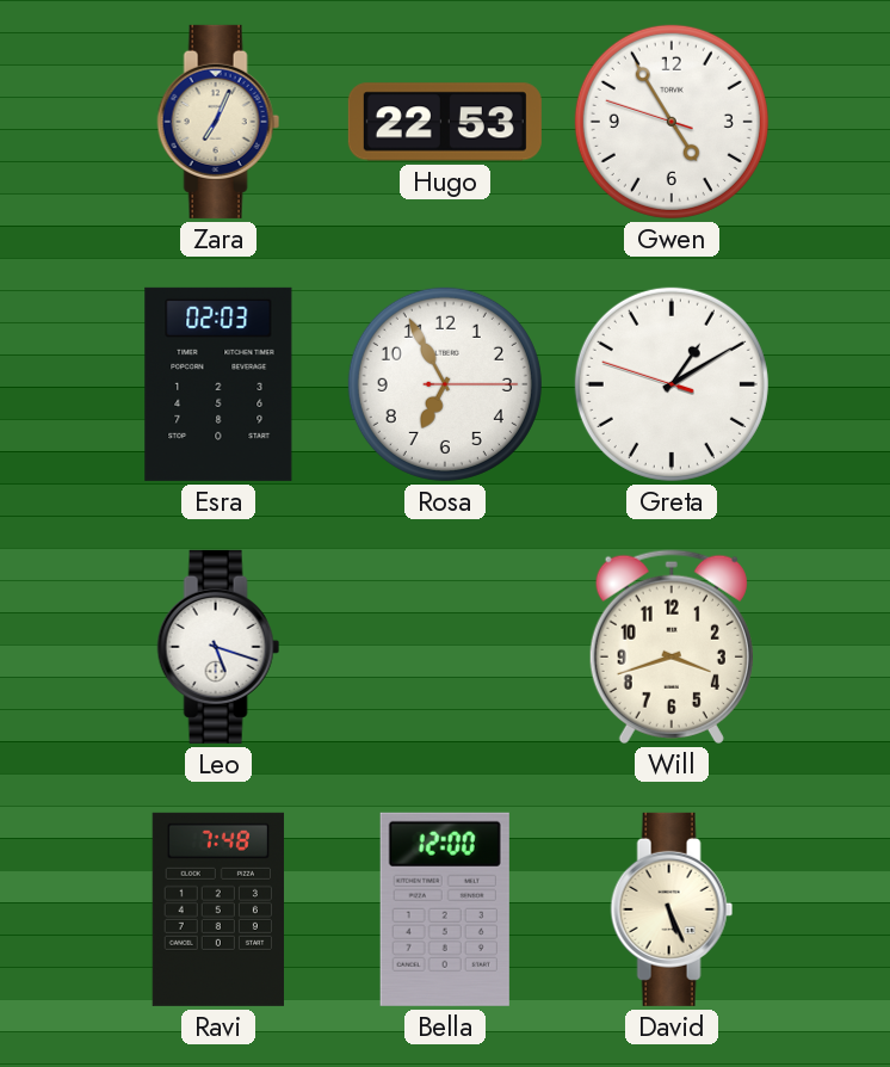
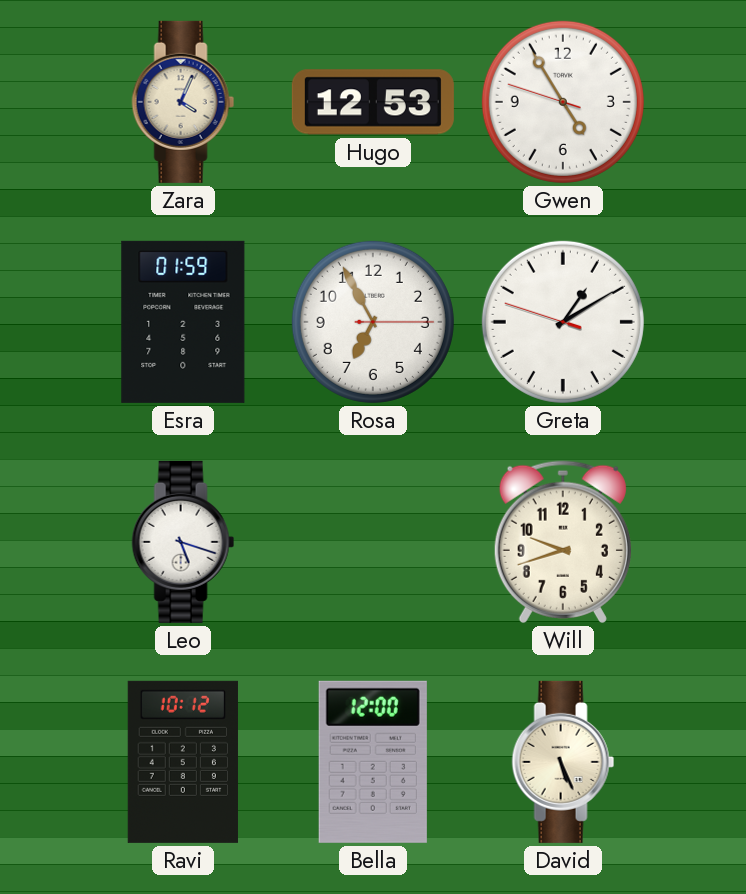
Zara: 7:04 -> 4:04 (183, 102)
Hugo: 22:53 -> 12:53 (373, 102)
Esra: 02:03 -> 01:59 (183, 322)
Will: 3:42 -> 9:42 (563, 542)
Ravi: 7:48 -> 10:12 (183, 762)
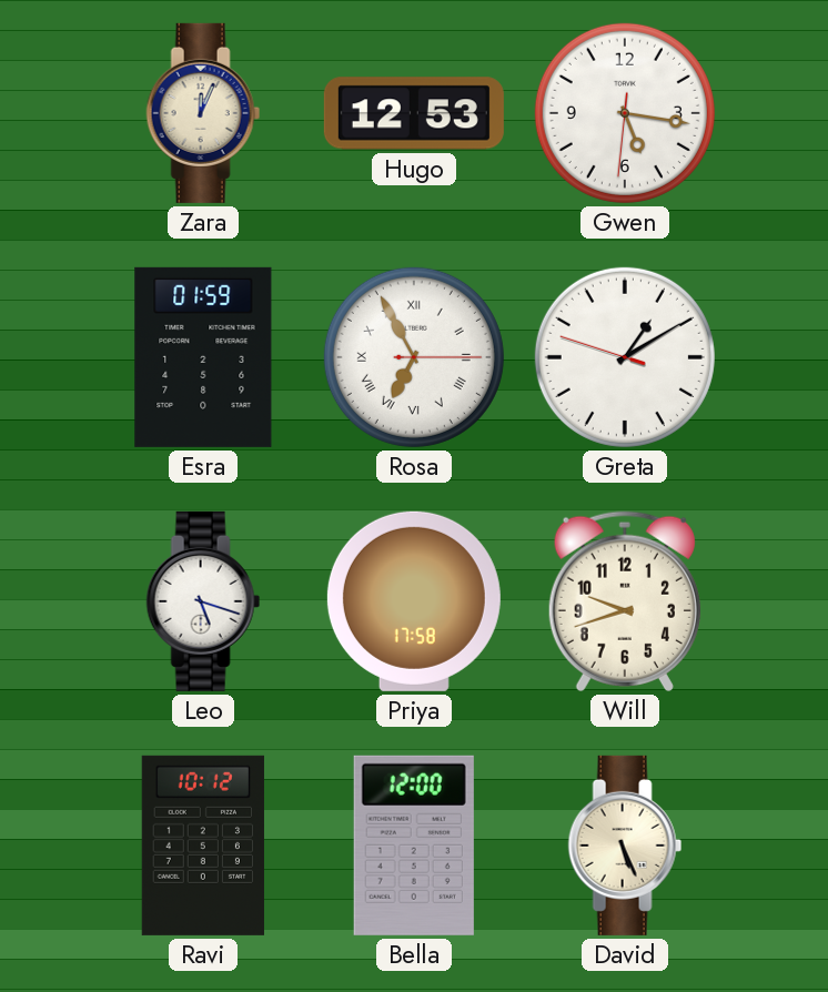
Zara: 4:04 -> 12:04 (203, 113)
Gwen: 4:54 -> 5:16 (625, 113)
Rosa numerals: Arabic -> Roman (414, 357)
Priya: none -> 17:58 (414, 601)
